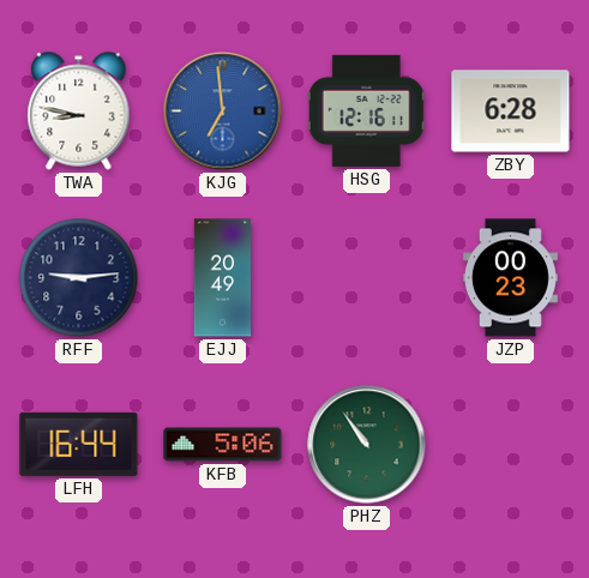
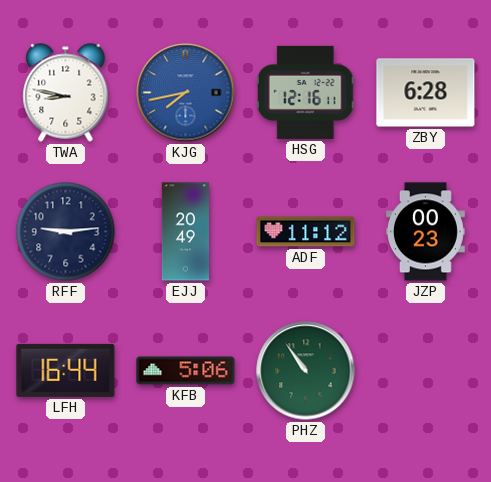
KJG: 6:59 -> 7:43 (186, 93)
ADF: none -> 11:12 (306, 232)
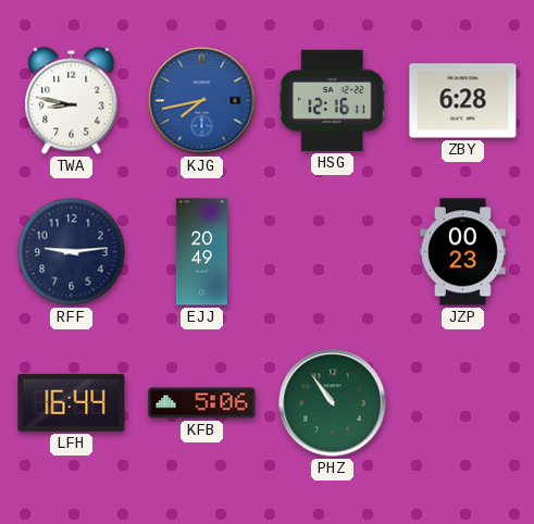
ADF: 11:12 -> none (306, 232)
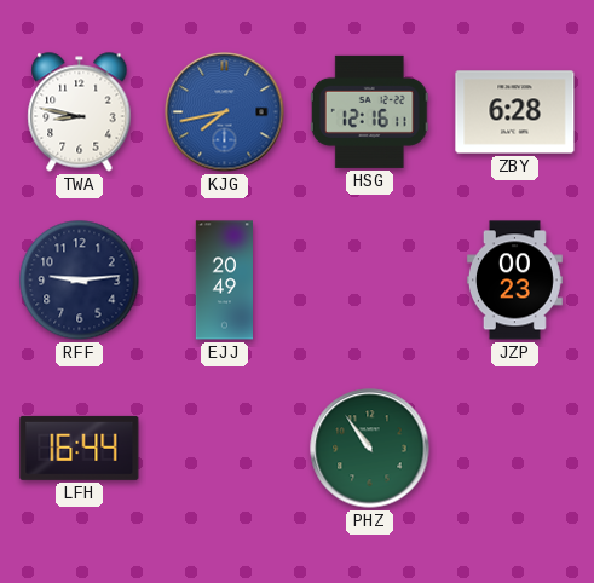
KFB: 5:06 -> none (202, 403)
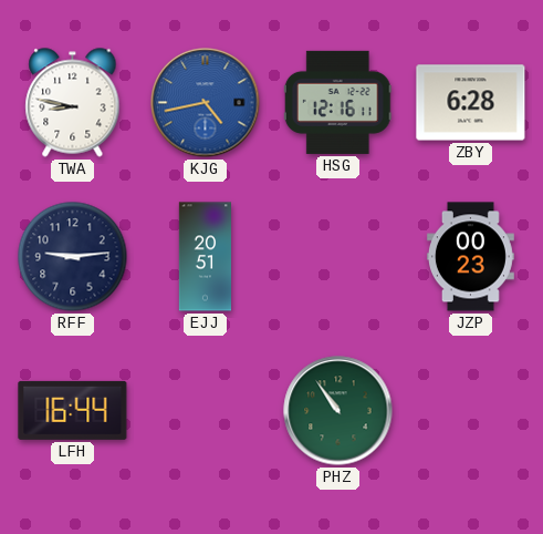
KJG: 7:43 -> 4:43 (206, 103)
EJJ: 20:49 -> 20:51 (205, 257)
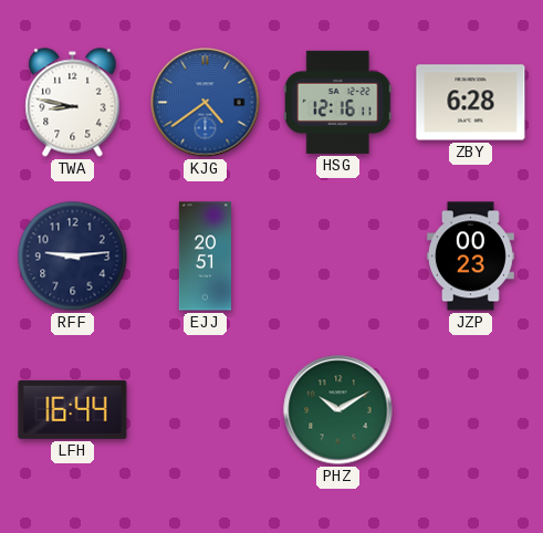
KJG: 4:43 -> 4:39 (206, 103)
PHZ: 10:54 -> 10:10 (338, 410)
